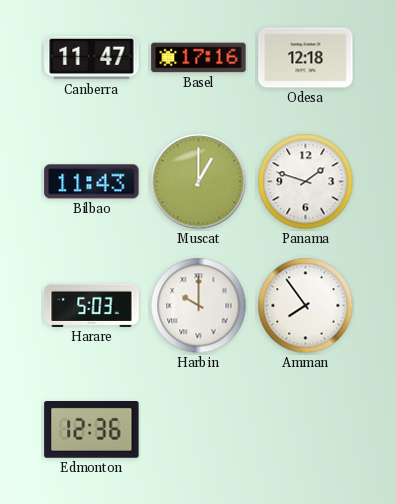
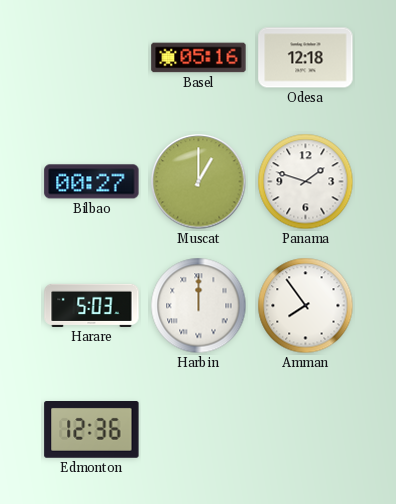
Canberra: 11:47 -> none (92, 58)
Basel: 17:16 -> 05:16 (199, 58)
Bilbao: 11:43 -> 00:27 (92, 182)
Harbin: 10:00 -> 12:00 (199, 306)
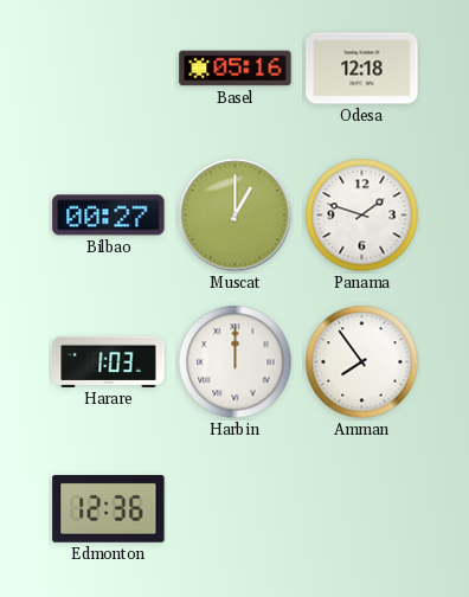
Harare: 5:03 -> 1:03 (109, 361)
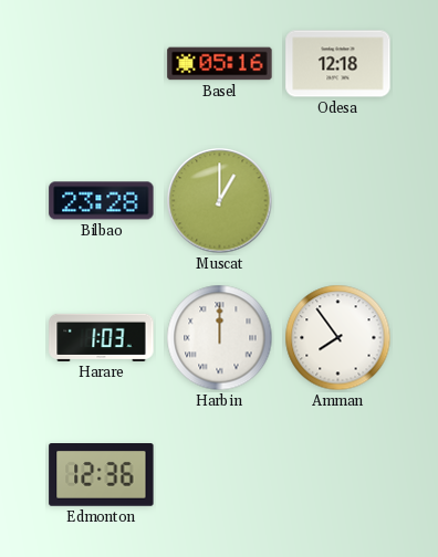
Bilbao: 00:27 -> 23:28 (102, 201)
Panama: 1:48 -> none (362, 216)
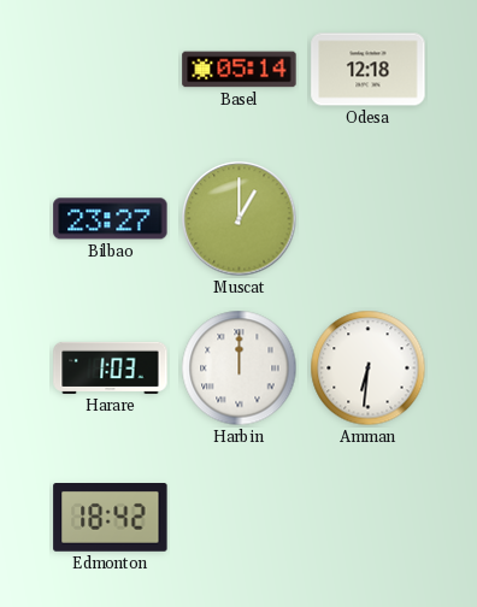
Basel: 05:16 -> 05:14 (240, 70)
Bilbao: 23:28 -> 23:27 (111, 219)
Amman: 7:54 -> 6:31 (369, 369)
Edmonton: 12:36 -> 18:42 (111, 518)
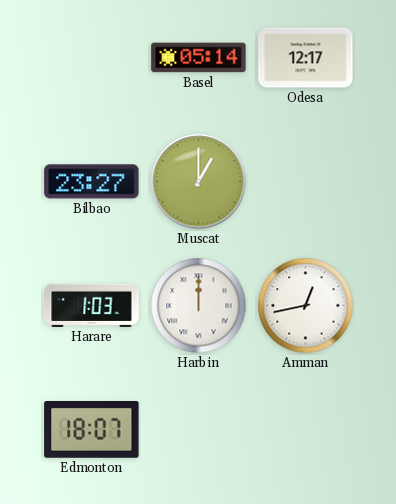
Odesa: 12:18 -> 12:17 (306, 58)
Amman: 6:31 -> 12:43 (306, 306)
Edmonton: 18:42 -> 18:07 (92, 430)
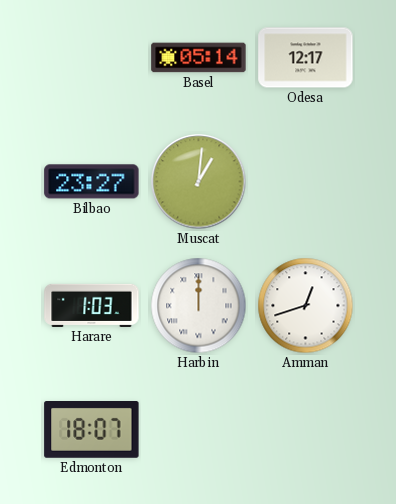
Muscat: 1:00 -> 1:01 (199, 182)
Amman: 12:43 -> 12:42 (306, 306)
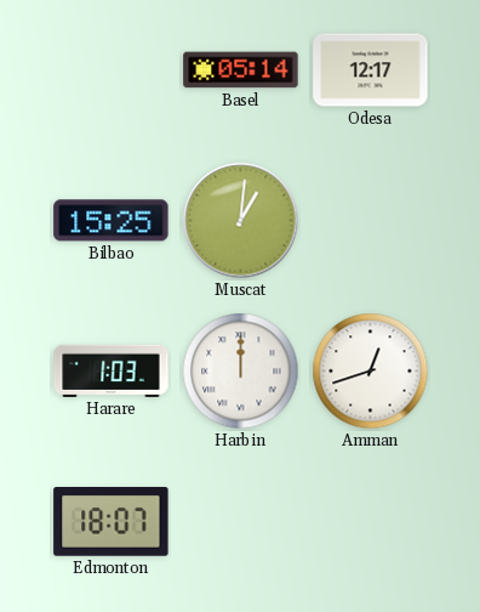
Bilbao: 23:27 -> 15:25 (112, 221)
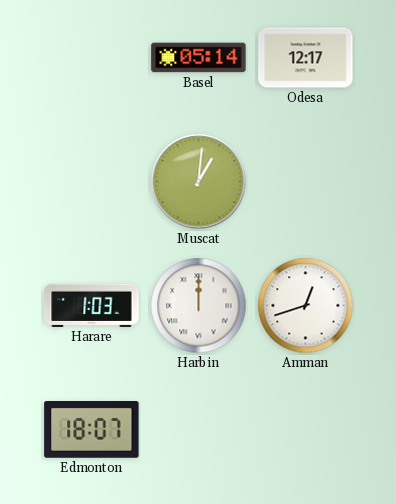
Bilbao: 15:25 -> none (112, 221)
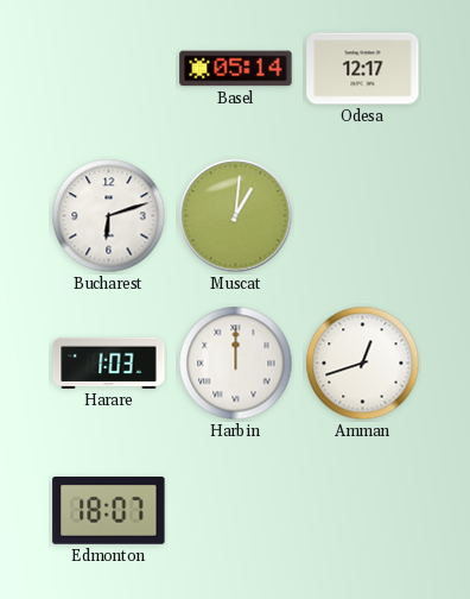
Bucharest: none -> 6:12 (109, 216)
